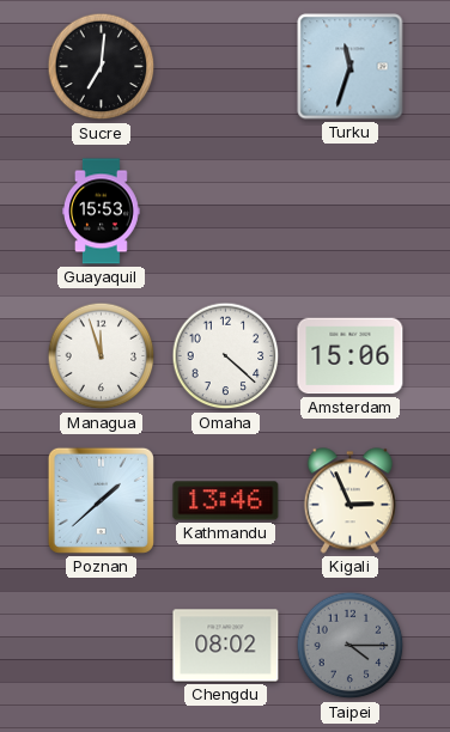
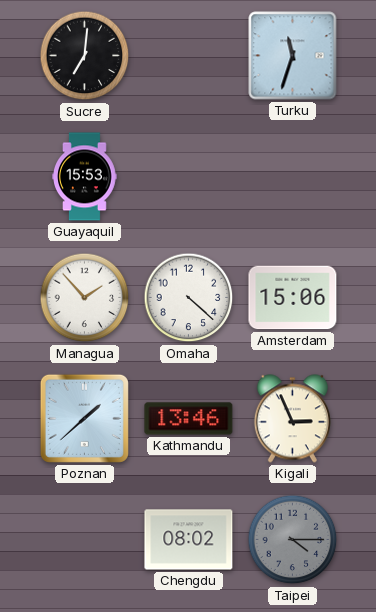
Managua: 11:57 -> 1:53 (85, 298)
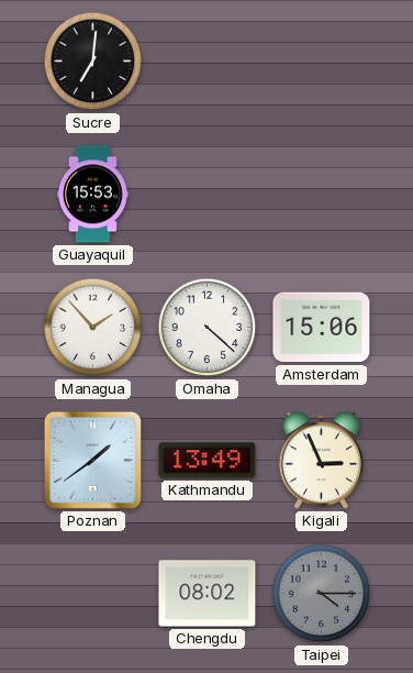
Turku: 11:33 -> none (293, 56)
Poznan: 1:38 -> 1:39 (92, 460)
Kathmandu: 13:46 -> 13:49 (208, 461)
